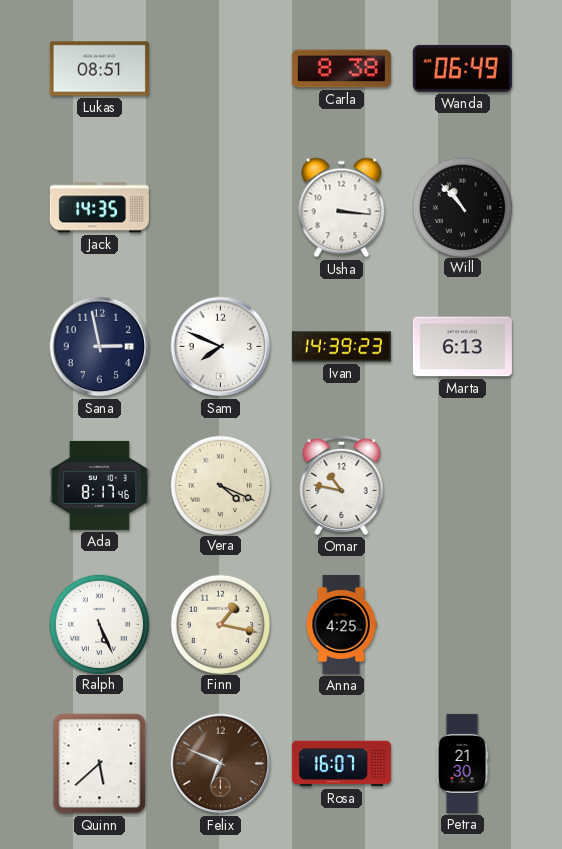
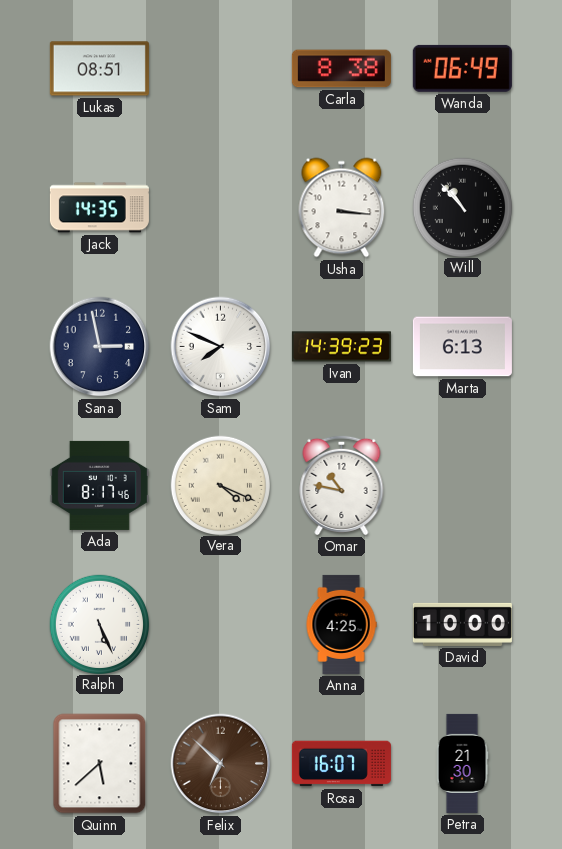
Finn: 1:17 -> none (220, 624)
David: none -> 10:00 (462, 624)
Felix: 6:49 -> 6:52 (221, 764)
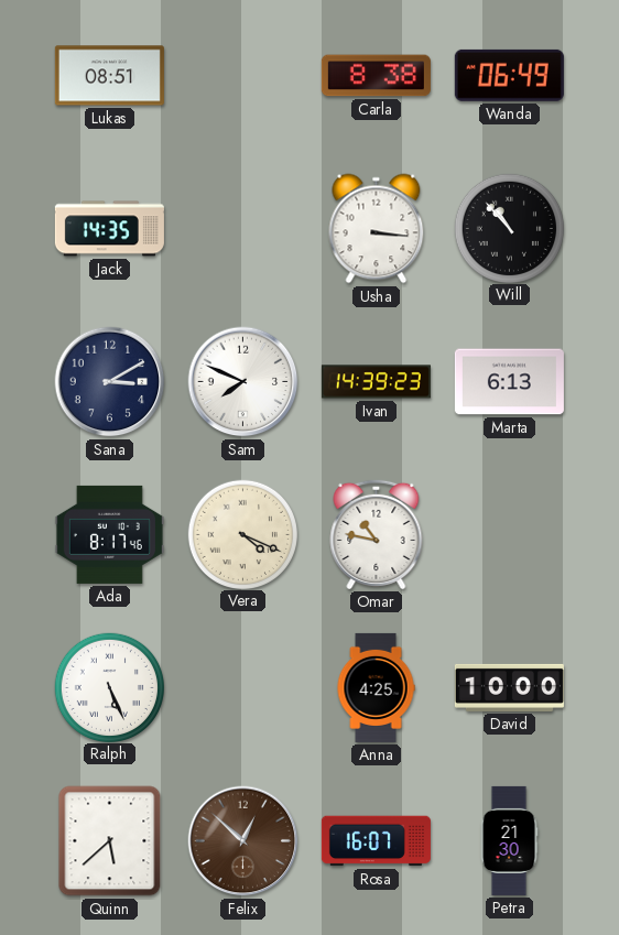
Sana: 2:58 -> 3:10 (110, 382)
Felix: 6:52 -> 12:52 (243, 841)
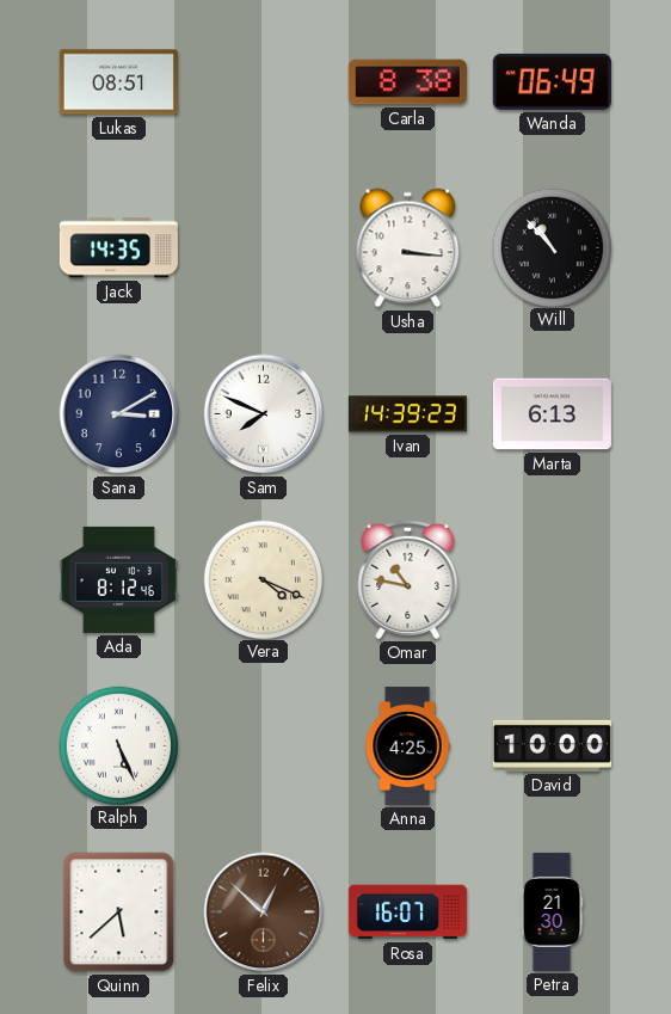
Ada: 8:17 -> 8:12 (118, 579)
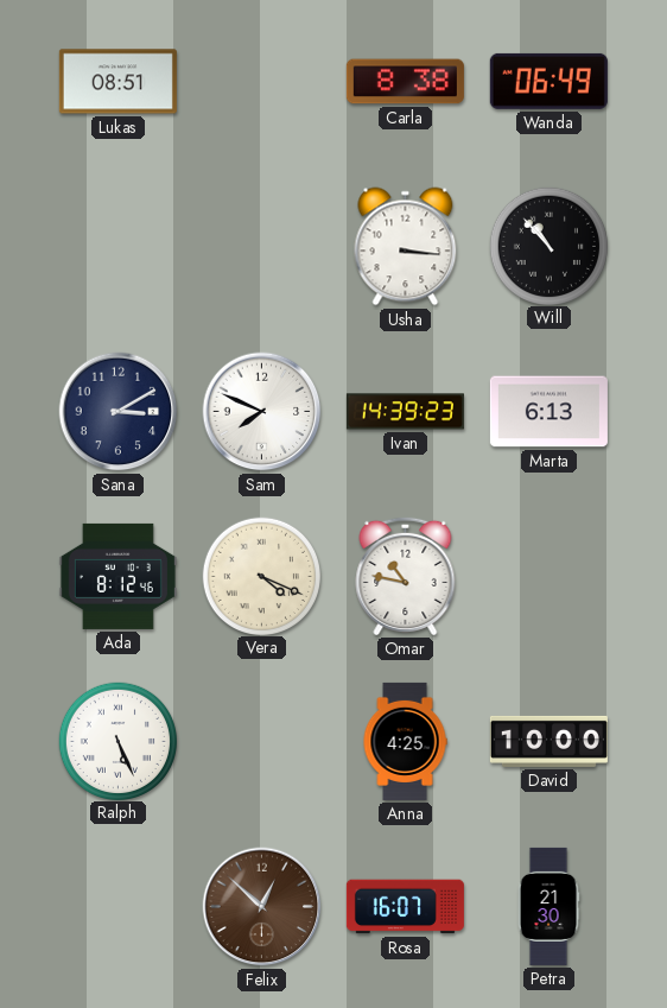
Jack: 14:35 -> none (118, 248)
Quinn: 5:38 -> none (119, 912)
